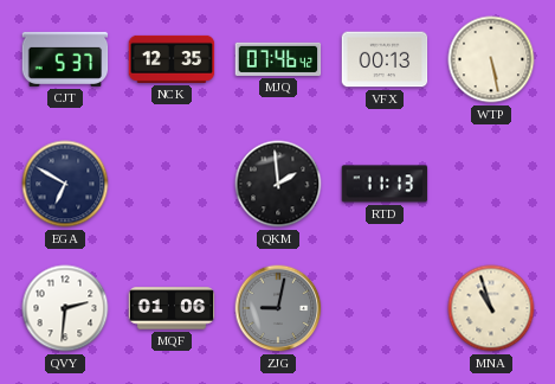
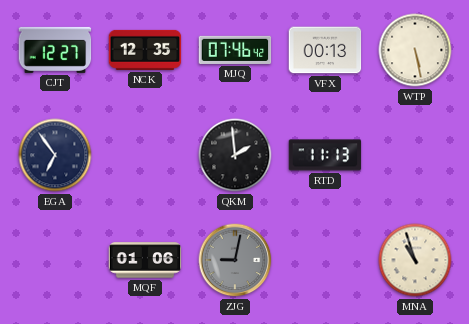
CJT: 5:37 -> 12:27 (55, 50)
EGA: 6:50 -> 6:54 (55, 155)
QVY: 2:31 -> none (65, 308)
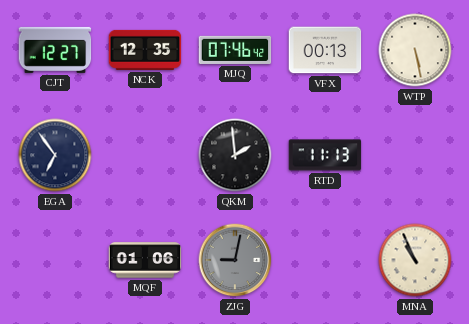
MNA: 10:57 -> 10:56 (415, 260)
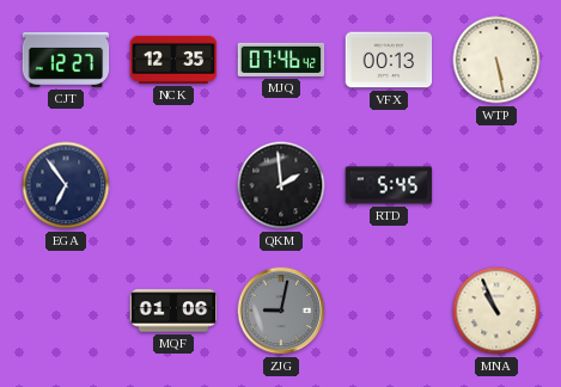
RTD: 11:13 -> 5:45 (389, 185)
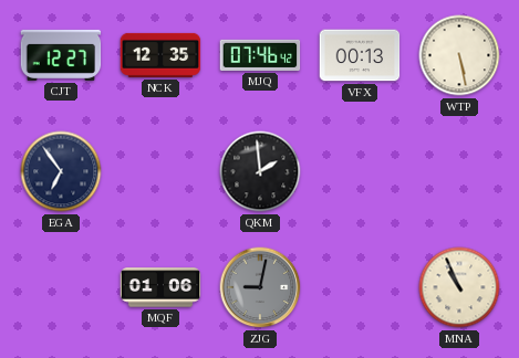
RTD: 5:45 -> none (389, 185)
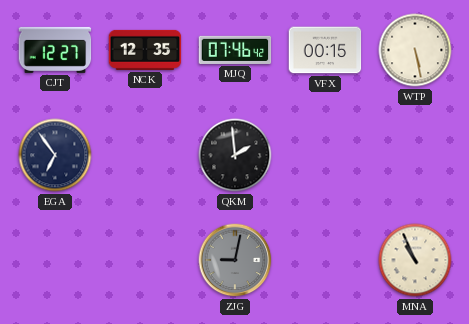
VFX: 00:13 -> 00:15 (325, 50)
MQF: 01:06 -> none (160, 287)
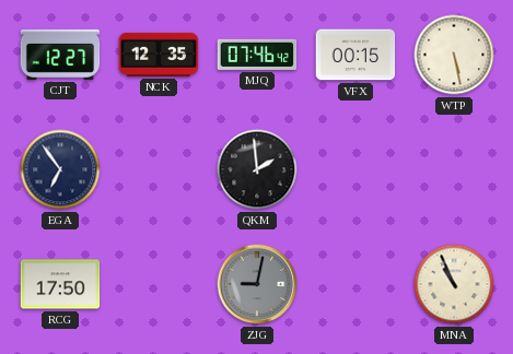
RCG: none -> 17:50 (60, 284)
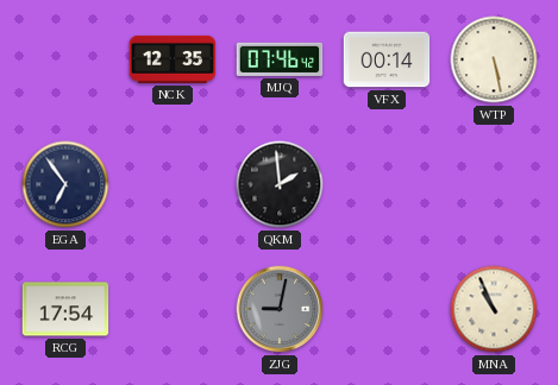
CJT: 12:27 -> none (60, 55)
VFX: 00:15 -> 00:14 (387, 59)
RCG: 17:50 -> 17:54 (65, 309)
